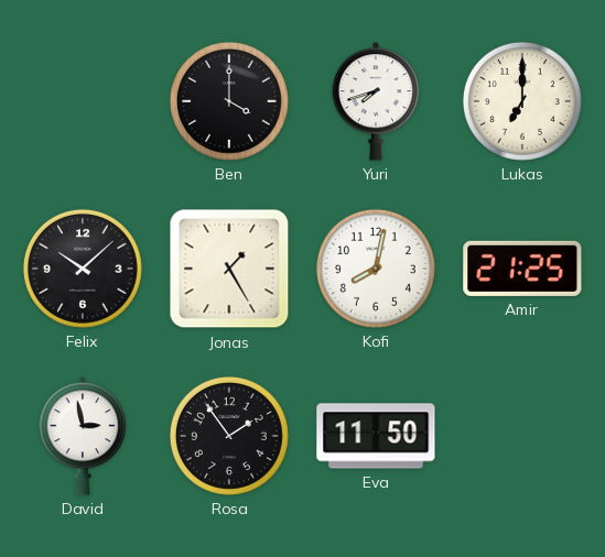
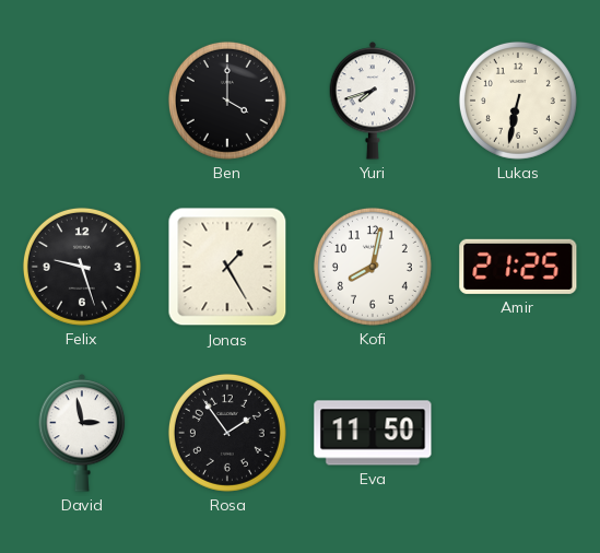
Lukas: 7:00 -> 6:32 (518, 101)
Felix: 10:08 -> 9:27 (82, 267)
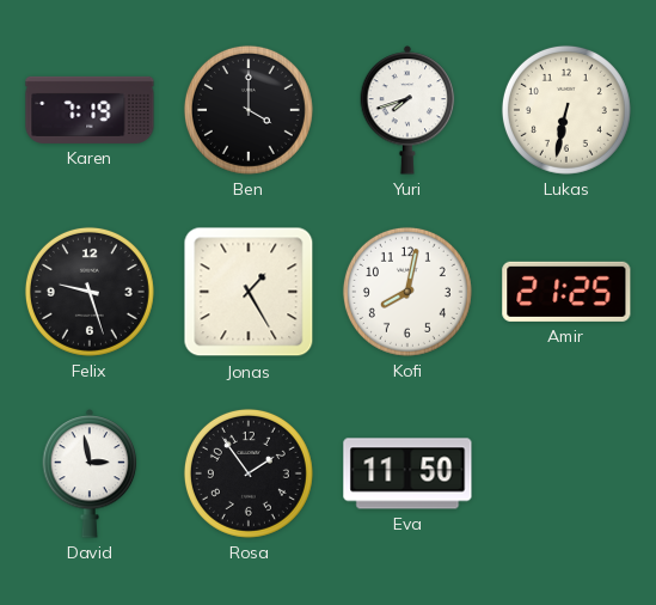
Karen: none -> 7:19 (90, 110)
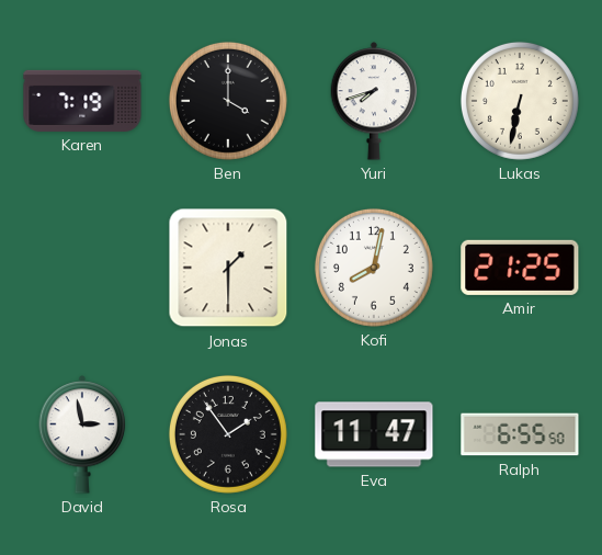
Felix: 9:27 -> none (90, 292)
Jonas: 1:25 -> 1:30 (228, 268)
Eva: 11:50 -> 11:47 (374, 434)
Ralph: none -> 6:55 (520, 434)
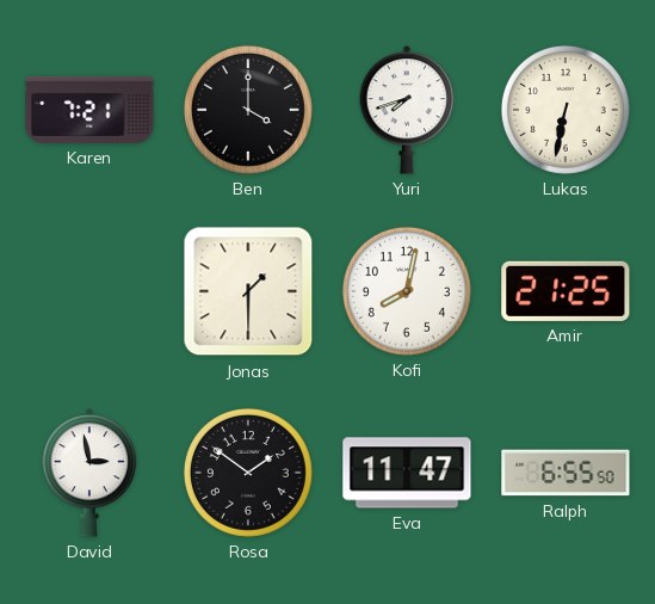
Karen: 7:19 -> 7:21 (89, 110)
Rosa: 1:54 -> 1:51 (248, 473)
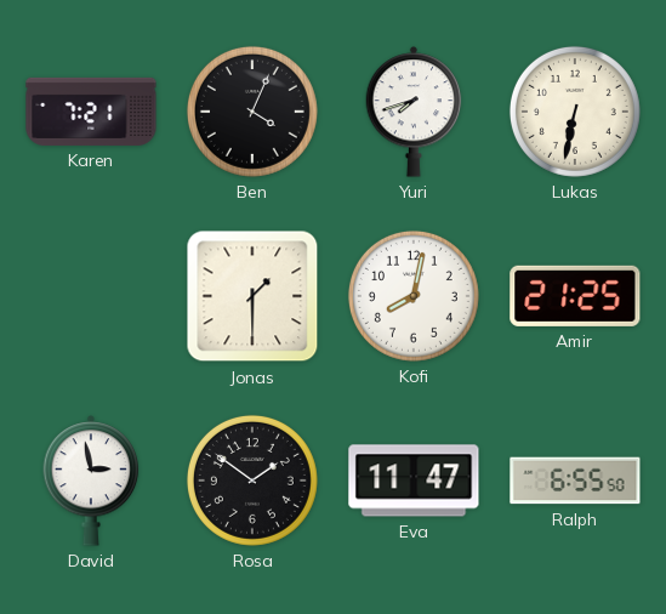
Ben: 4:00 -> 4:04 (252, 112)
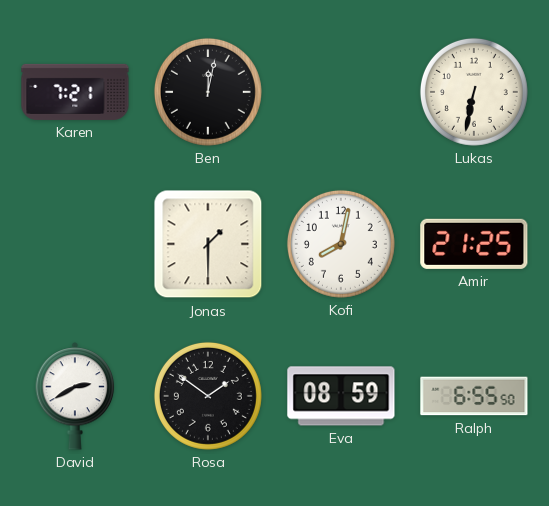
Ben: 4:04 -> 12:02 (208, 92)
Yuri: 7:42 -> none (414, 112)
David: 2:58 -> 2:40 (75, 396)
Eva: 11:47 -> 08:59 (341, 396)
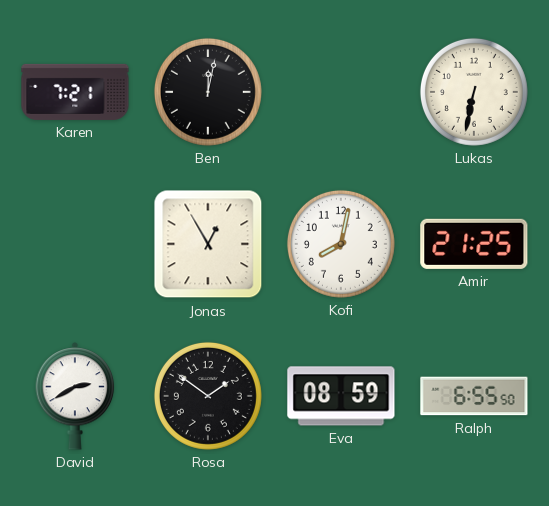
Jonas: 1:30 -> 12:55 (208, 244)
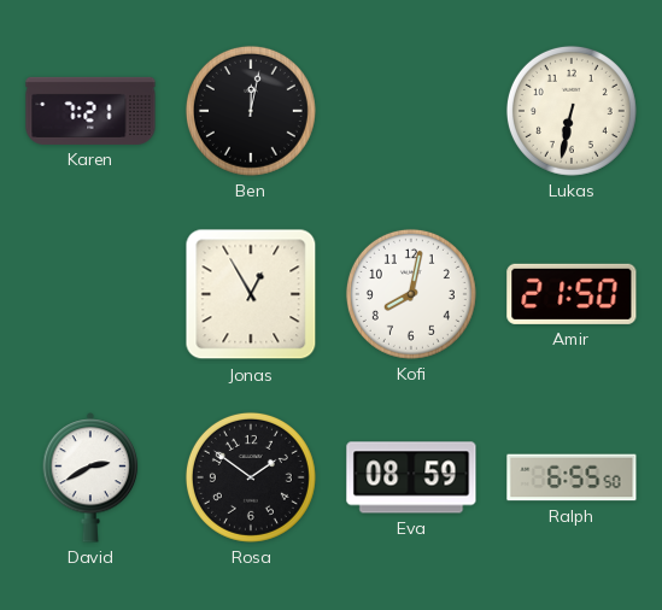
Amir: 21:25 -> 21:50 (572, 294)
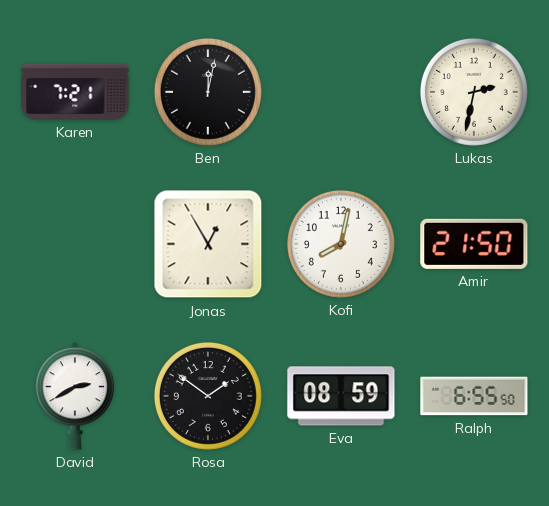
Lukas: 6:32 -> 2:32 (474, 92)
